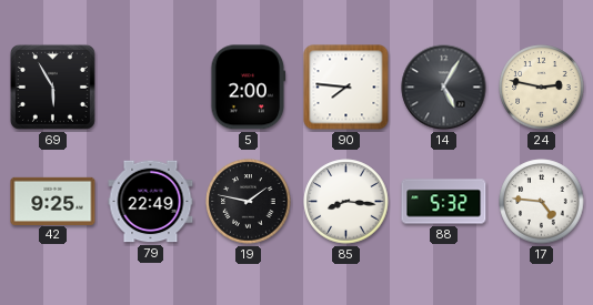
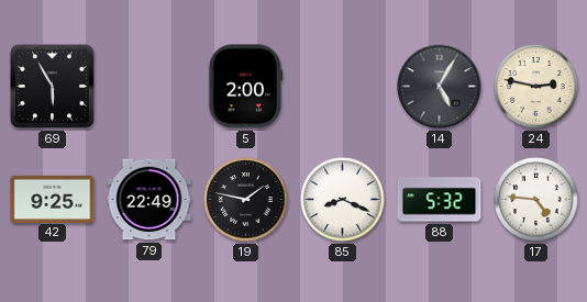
90: 7:46 -> none (346, 88)
85: 8:16 -> 8:19 (343, 200)
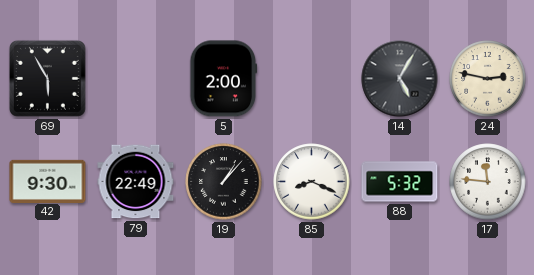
42: 9:25 -> 9:30 (48, 181)
19: 1:47 -> 1:07 (224, 182)
17: 4:46 -> 11:46 (488, 182)
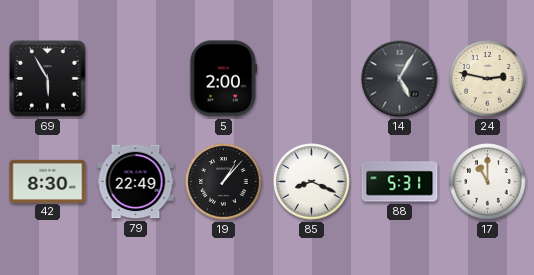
42: 9:30 -> 8:30 (48, 181)
88: 5:32 -> 5:31 (400, 182)
17: 11:46 -> 11:00 (488, 182)
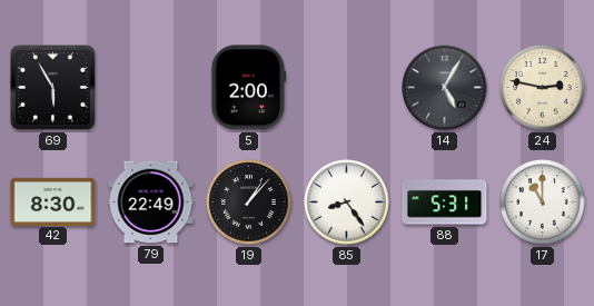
85: 8:19 -> 8:24 (347, 203)
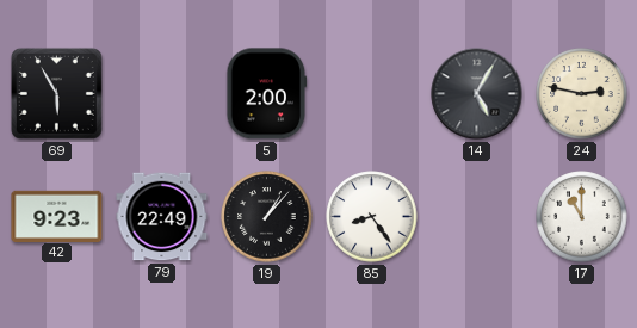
42: 8:30 -> 9:23 (57, 216)
88: 5:31 -> none (445, 203)
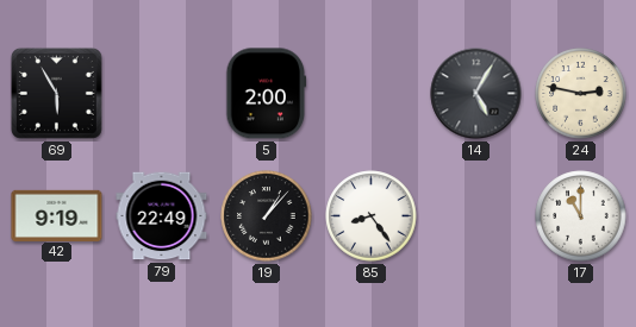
42: 9:23 -> 9:19 (57, 215)
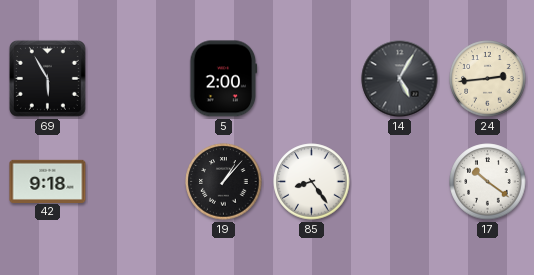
24: 2:47 -> 2:44 (488, 79)
42: 9:19 -> 9:18 (48, 181)
79: 22:49 -> none (162, 216)
17: 11:00 -> 10:21 (488, 182)
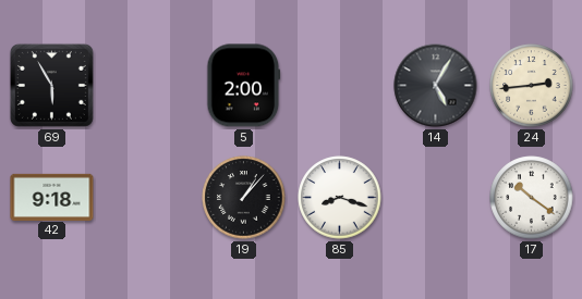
85: 8:24 -> 8:18 (340, 198)
